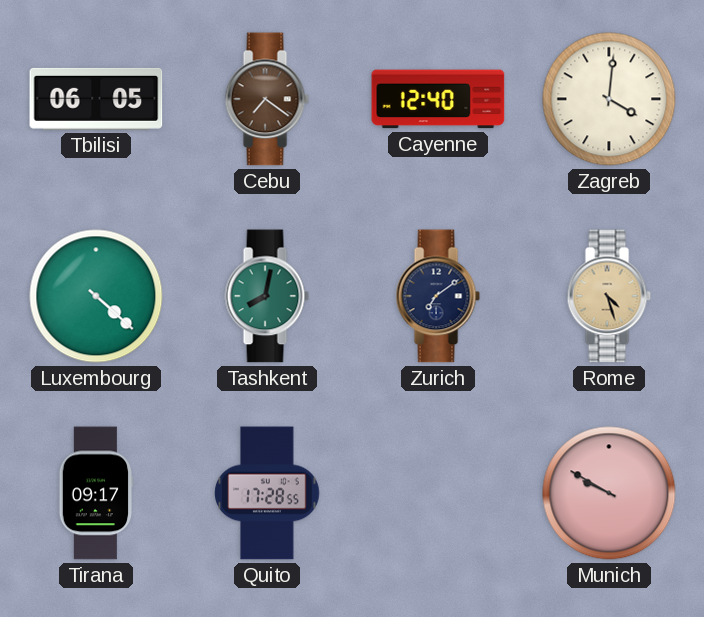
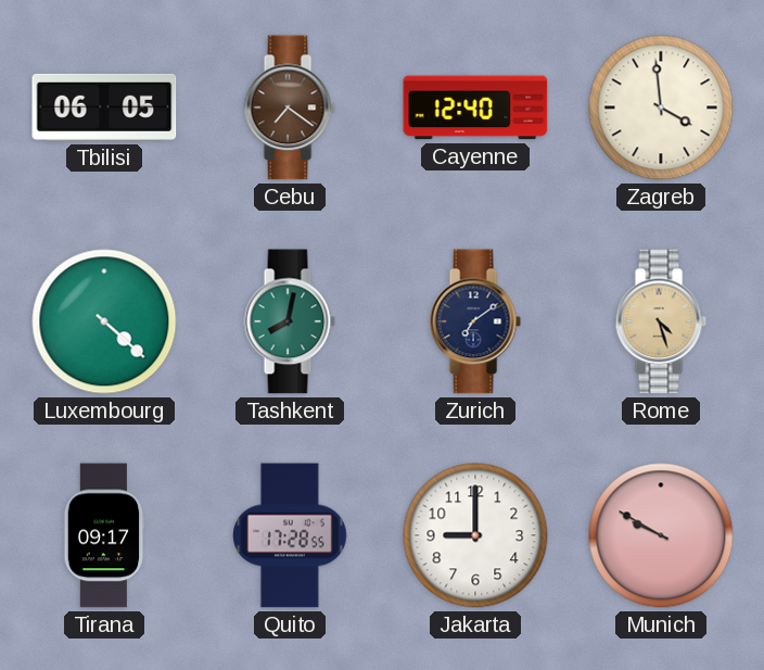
Zagreb: 4:01 -> 3:59 (661, 108)
Jakarta: none -> 9:00 (475, 535)
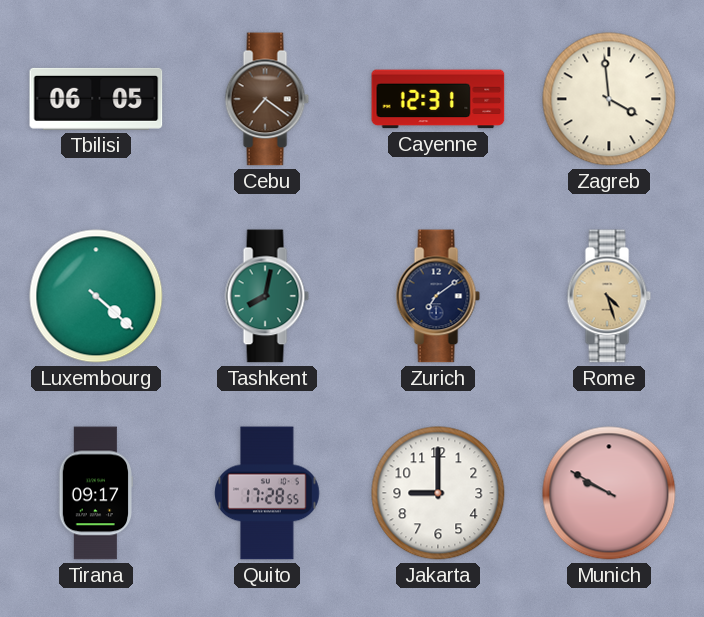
Cayenne: 12:40 -> 12:31 (438, 99)
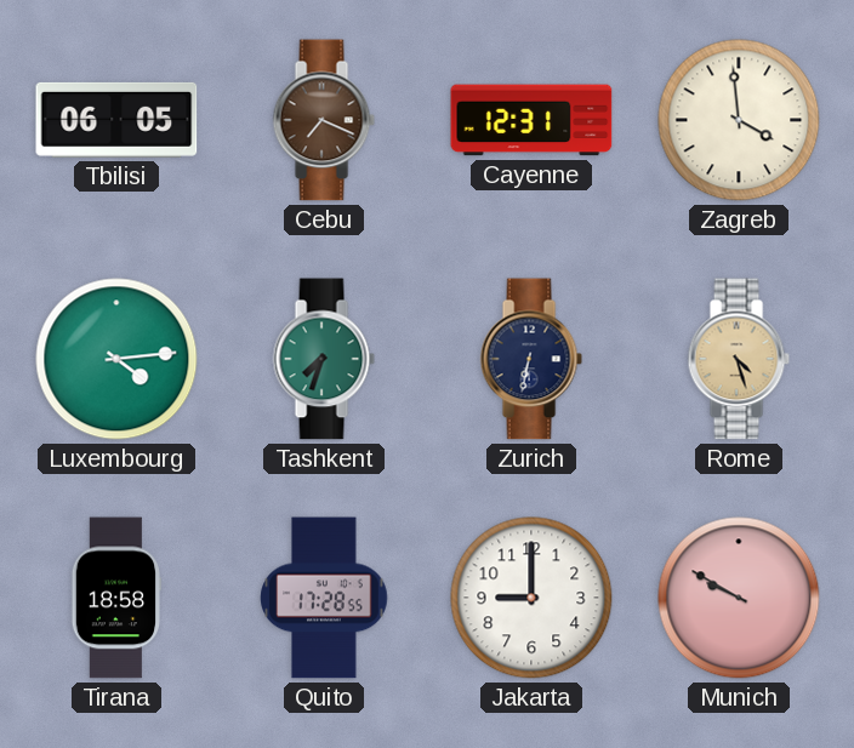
Cebu: 7:21 -> 7:19 (324, 120)
Luxembourg: 4:22 -> 4:14 (116, 359)
Tashkent: 8:02 -> 7:33 (324, 359)
Zurich: 7:09 -> 6:32 (531, 359)
Tirana: 09:17 -> 18:58 (116, 598)
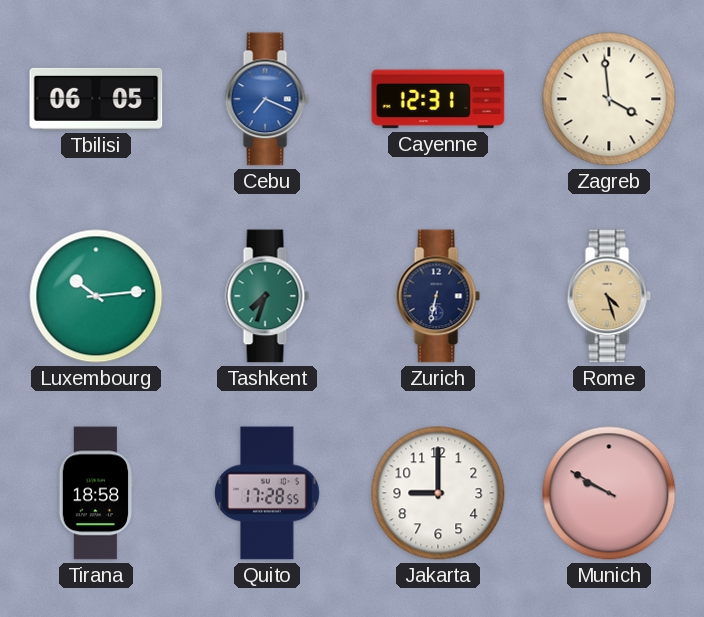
Cebu dial: brown -> blue (267, 99)
Luxembourg: 4:14 -> 10:14 (96, 296)
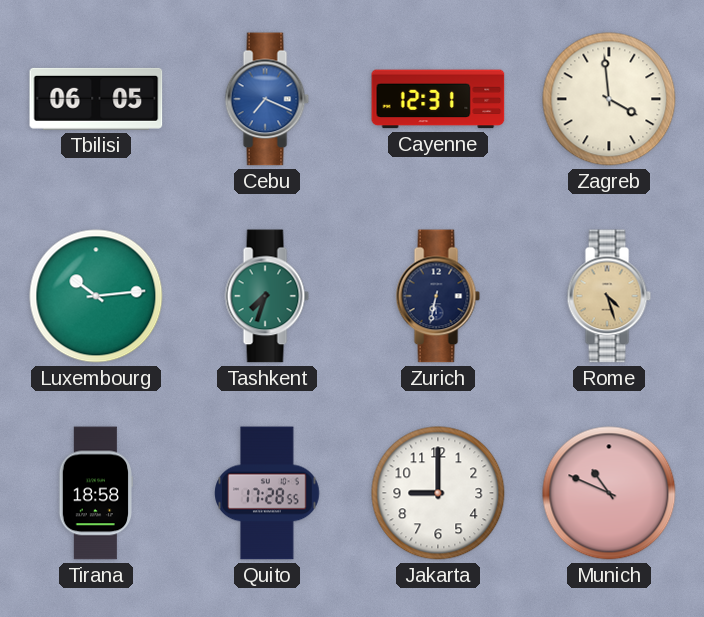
Munich: 9:50 -> 10:49 (609, 493)
